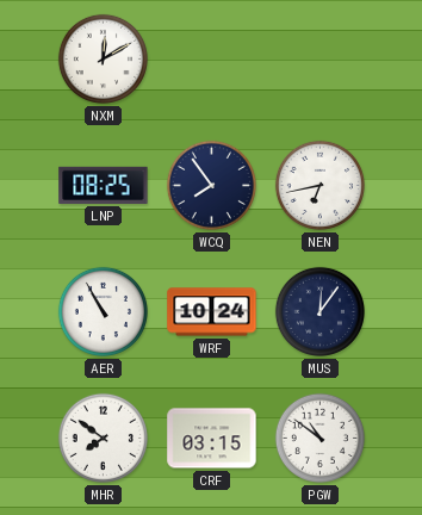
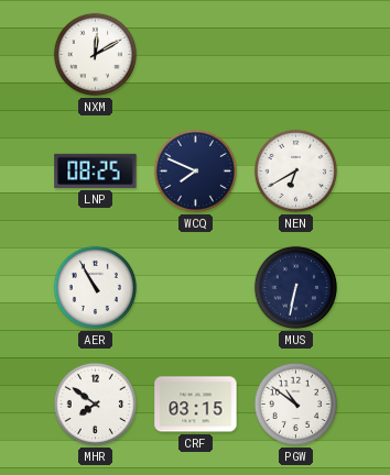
WCQ: 7:54 -> 7:49 (195, 170)
NEN: 6:43 -> 6:40 (295, 170)
WRF: 10:24 -> none (212, 312)
MUS: 12:06 -> 6:32 (295, 287)
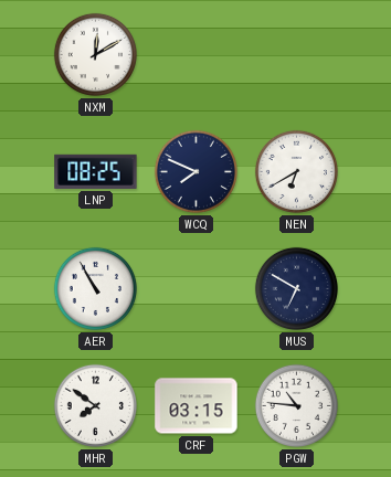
MUS: 6:32 -> 6:50 (296, 288)
PGW: 10:51 -> 10:46 (296, 405)
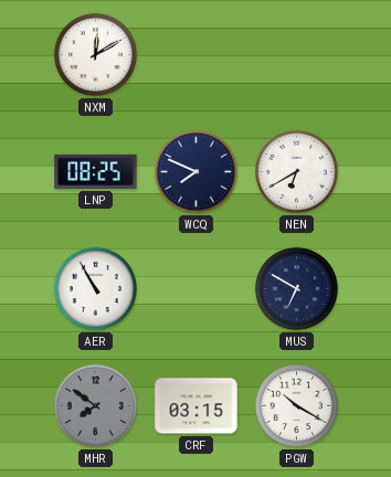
MHR dial: white -> grey (95, 405)
PGW: 10:46 -> 10:20 (296, 405)
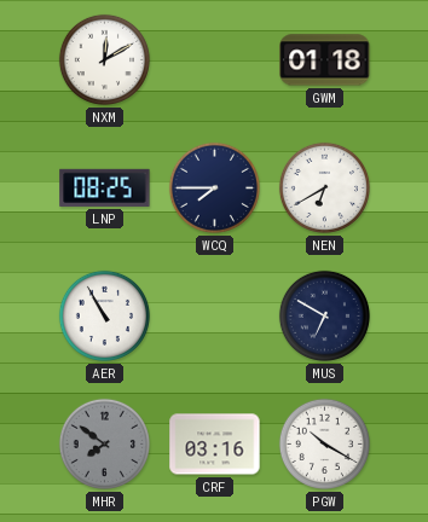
GWM: none -> 01:18 (325, 60)
WCQ: 7:49 -> 7:45 (214, 187)
CRF: 03:15 -> 03:16 (215, 445)
